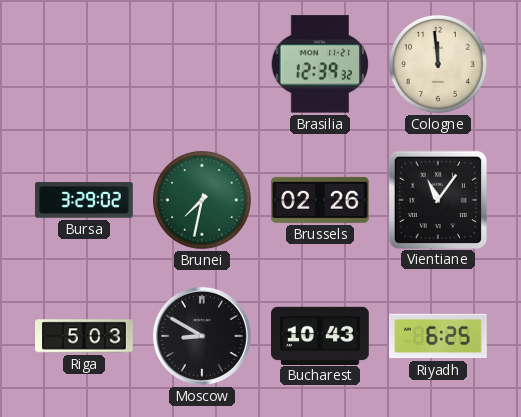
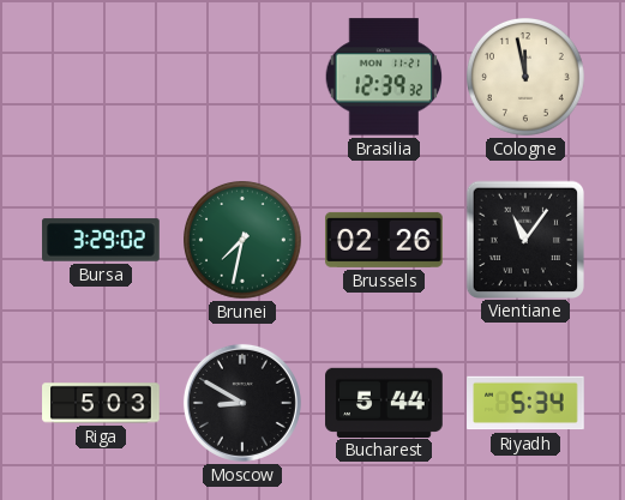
Cologne: 11:59 -> 11:58 (527, 78)
Bucharest: 10:43 -> 5:44 (384, 402)
Riyadh: 6:25 -> 5:34 (525, 403)
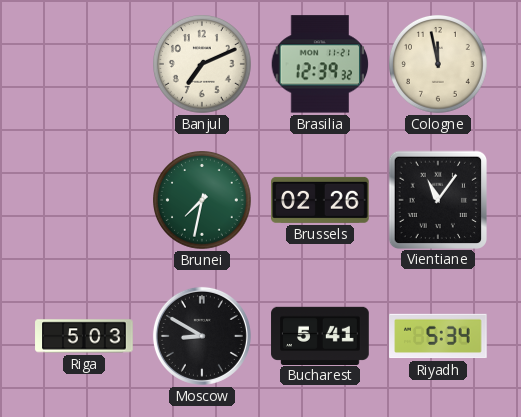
Banjul: none -> 7:11 (203, 65)
Bursa: 3:29 -> none (101, 240)
Bucharest: 5:44 -> 5:41 (320, 335)
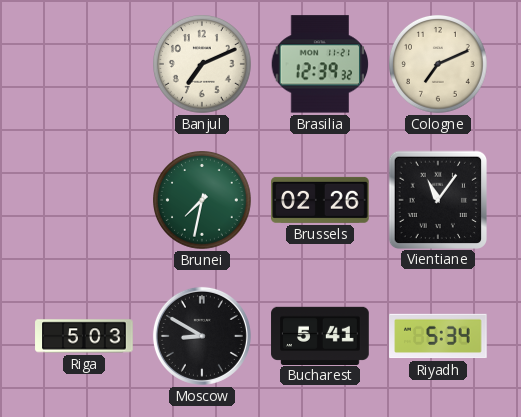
Cologne: 11:58 -> 7:11 (439, 65)
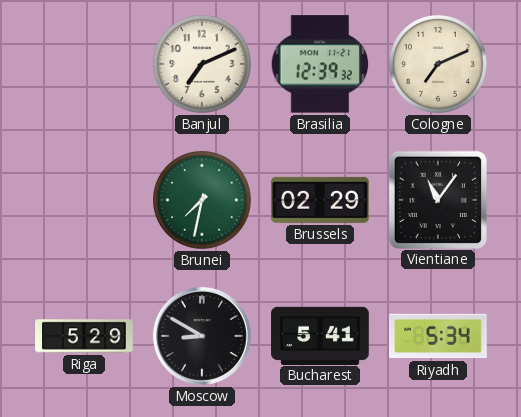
Brussels: 02:26 -> 02:29 (320, 200)
Riga: 5:03 -> 5:29 (84, 336)
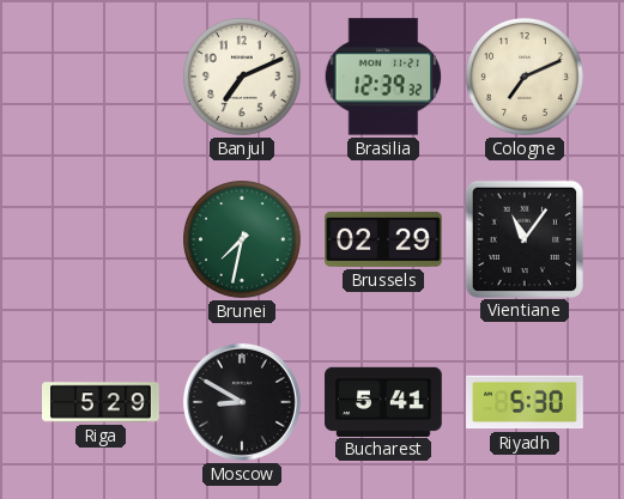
Riyadh: 5:34 -> 5:30 (525, 402)
